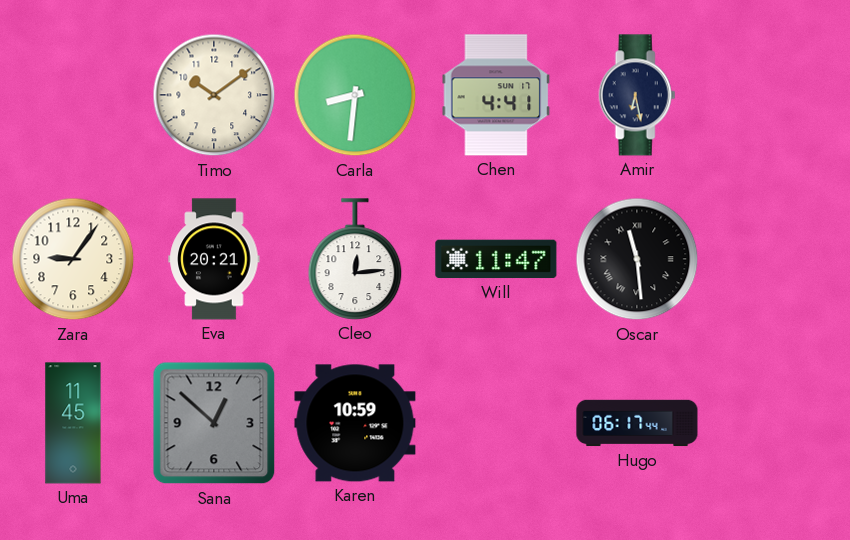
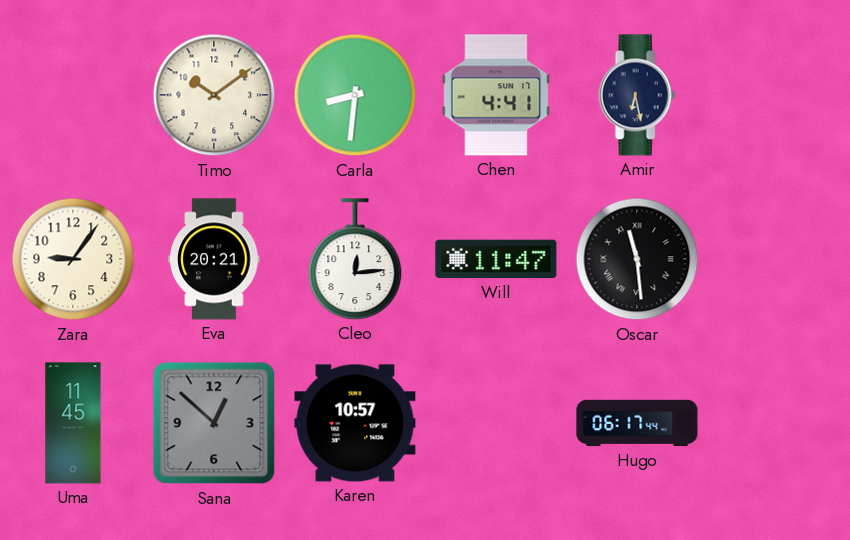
Karen: 10:59 -> 10:57 (355, 423)
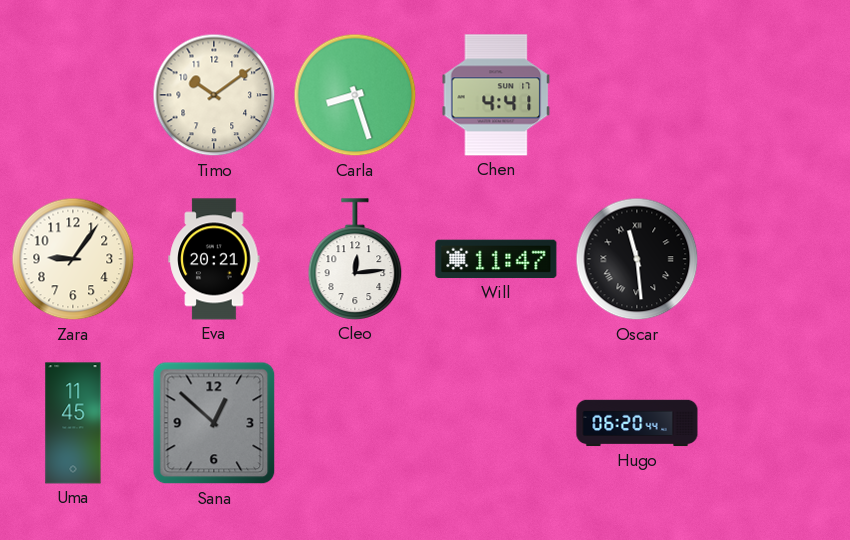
Carla: 8:31 -> 8:27 (355, 95)
Amir: 6:28 -> none (637, 95)
Karen: 10:57 -> none (355, 423)
Hugo: 06:17 -> 06:20 (637, 423)
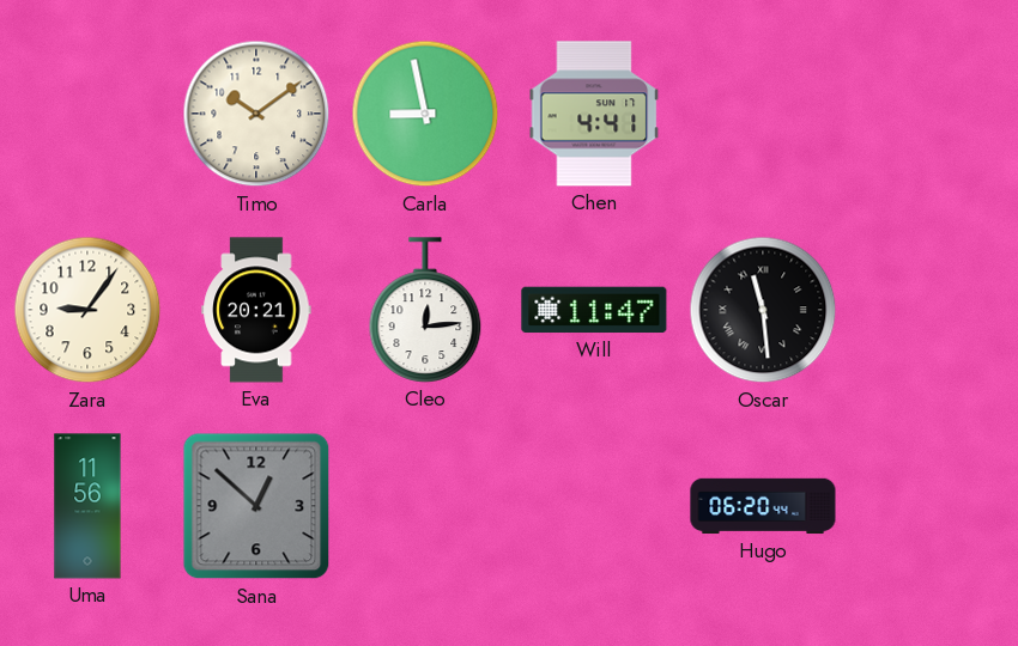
Carla: 8:27 -> 8:58 (425, 114)
Uma: 11:45 -> 11:56 (87, 506)
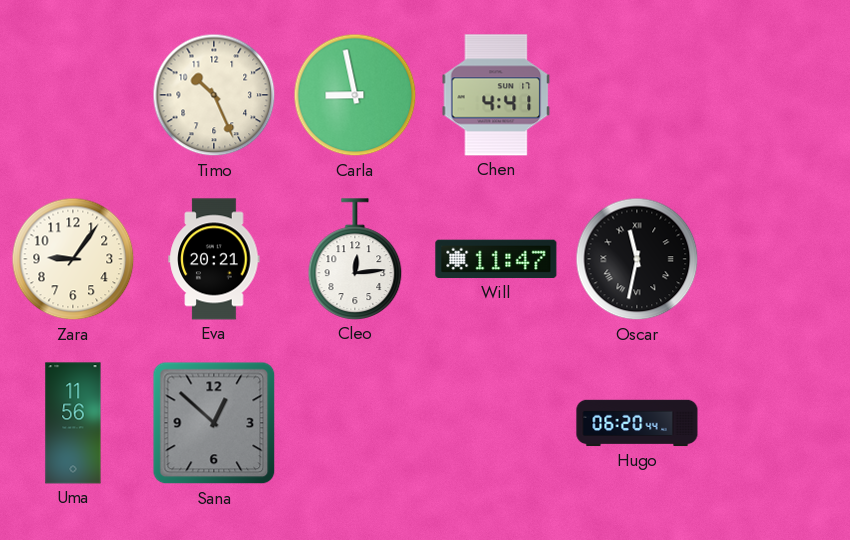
Timo: 10:09 -> 10:26 (214, 95)
Oscar: 11:29 -> 11:32 (637, 259)
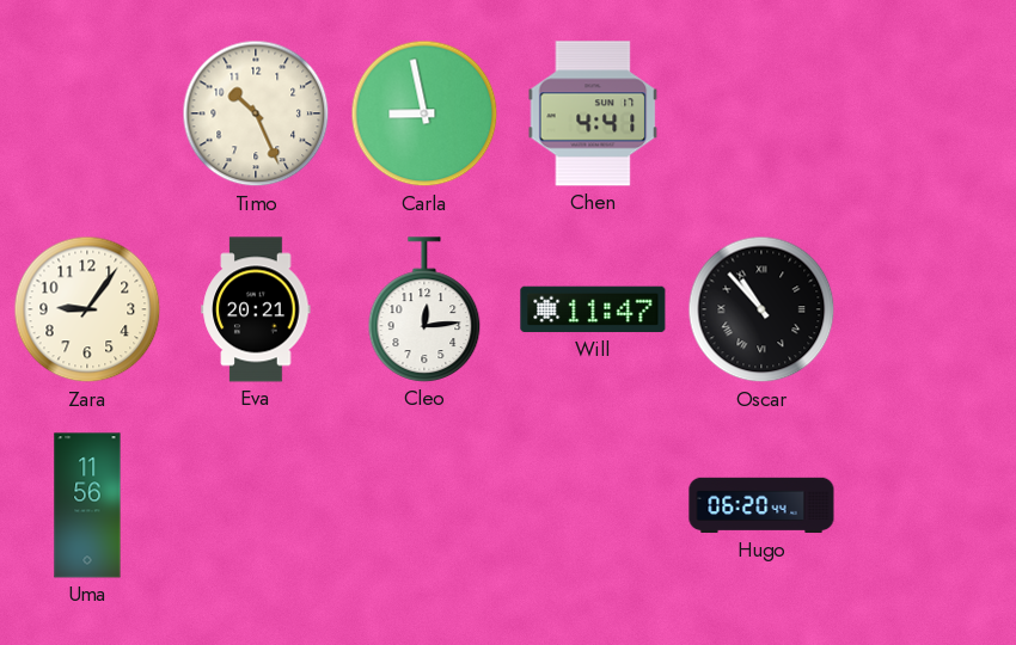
Oscar: 11:32 -> 10:53 (761, 309)
Sana: 12:52 -> none (214, 423)
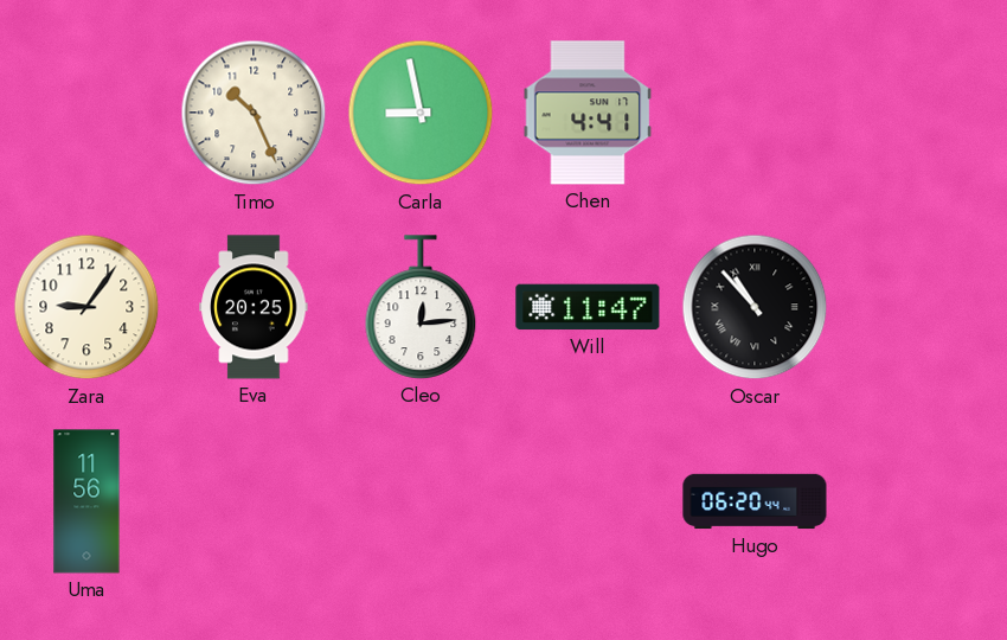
Eva: 20:21 -> 20:25 (254, 307)
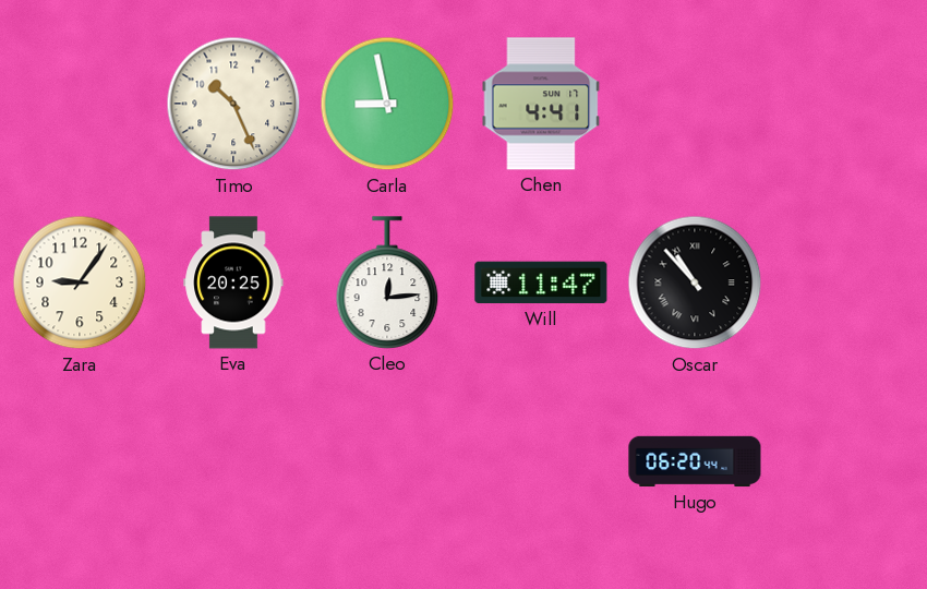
Uma: 11:56 -> none (86, 501)
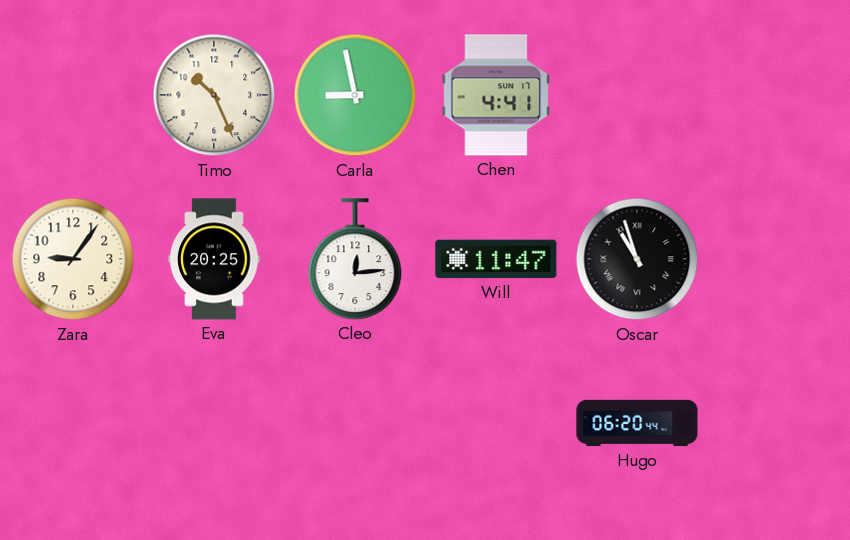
Oscar: 10:53 -> 10:57 (637, 259)
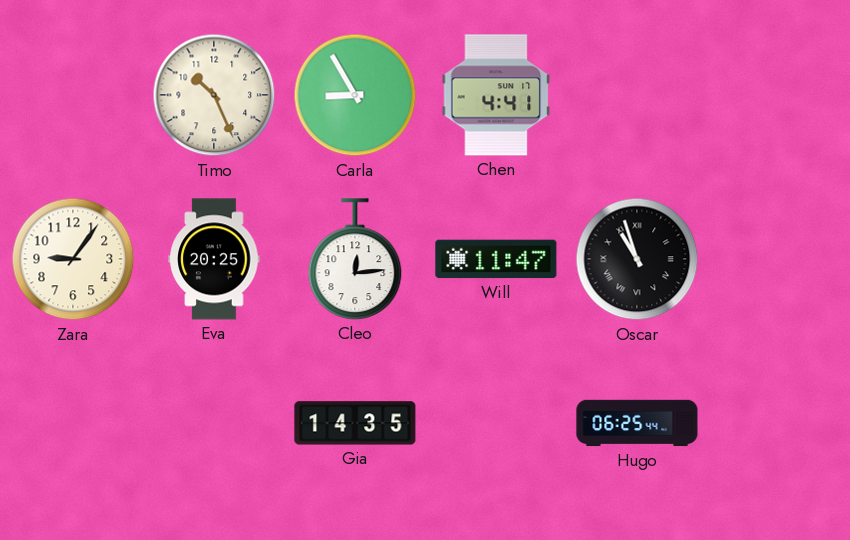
Carla: 8:58 -> 8:55 (355, 95)
Gia: none -> 14:35 (355, 423)
Hugo: 06:20 -> 06:25 (637, 423)
